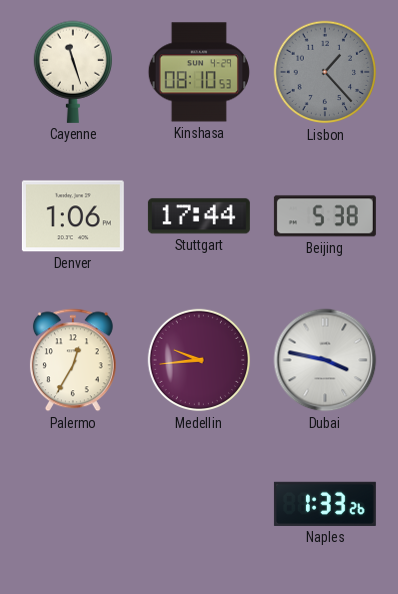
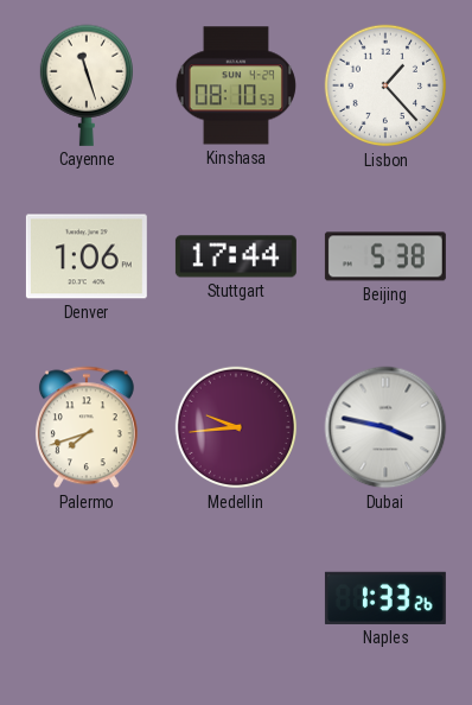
Lisbon dial: grey -> white (385, 85)
Palermo: 12:35 -> 7:42 (87, 427)
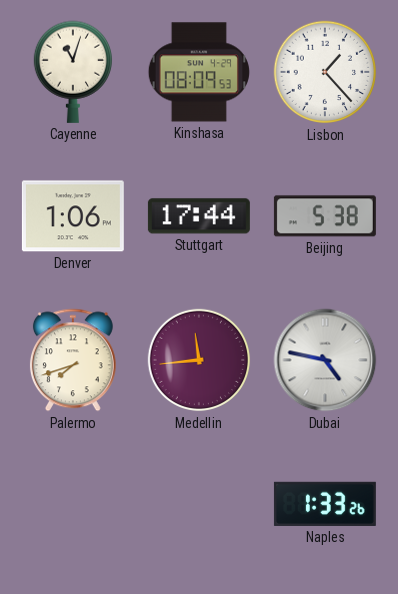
Cayenne: 11:27 -> 11:03 (72, 72)
Kinshasa: 08:10 -> 08:09 (198, 72)
Medellin: 9:44 -> 11:44 (199, 360)
Dubai: 3:47 -> 4:47 (325, 360)
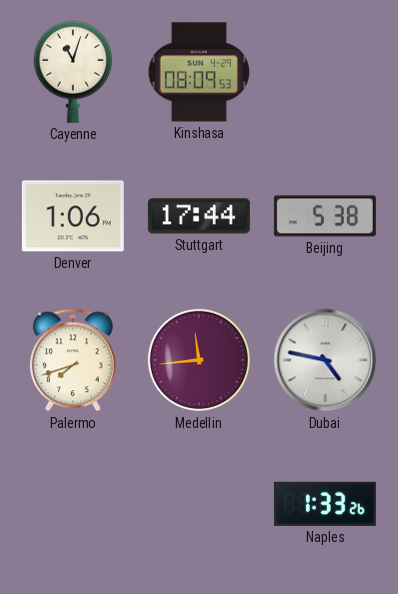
Lisbon: 1:23 -> none (325, 72)
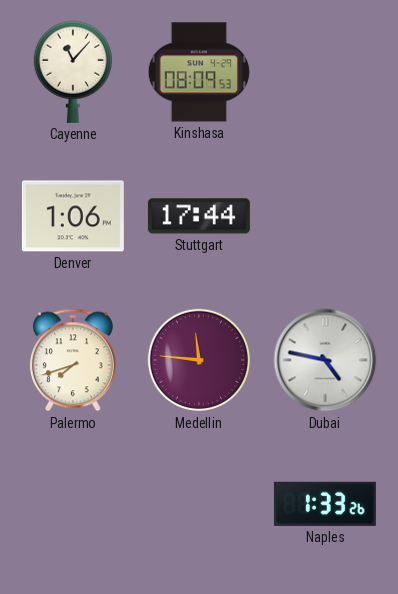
Cayenne: 11:03 -> 11:07 (72, 72)
Beijing: 5:38 -> none (325, 216)
Medellin: 11:44 -> 11:46 (199, 360)
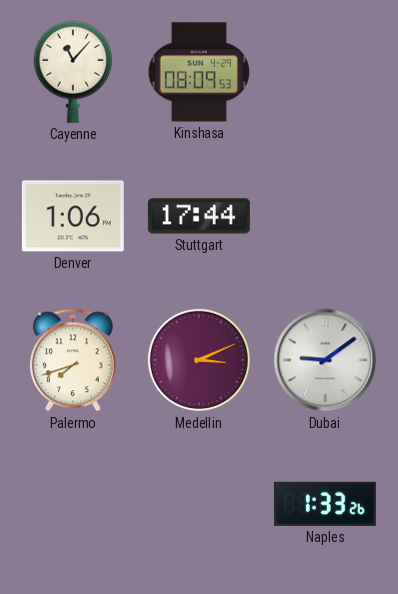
Medellin: 11:46 -> 3:11 (199, 360)
Dubai: 4:47 -> 9:09 (325, 360)
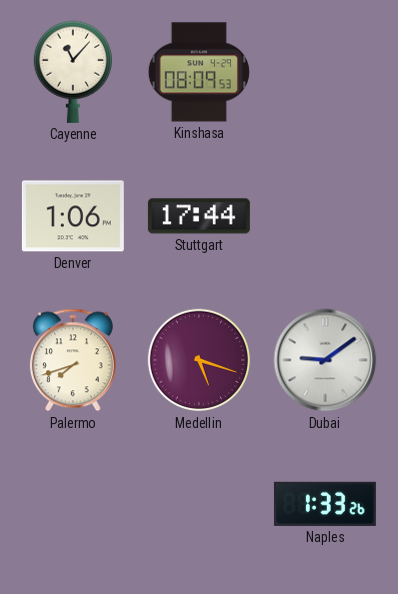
Medellin: 3:11 -> 5:18 (199, 360)
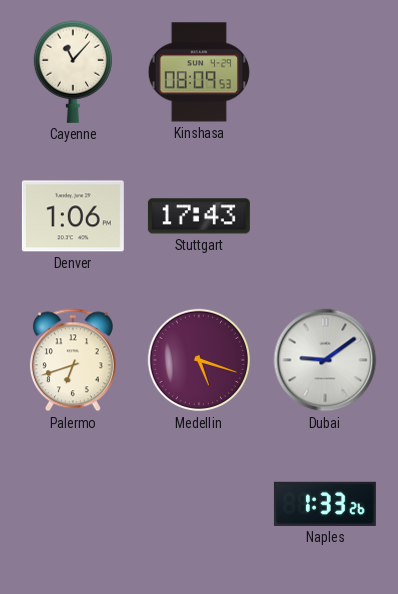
Stuttgart: 17:44 -> 17:43 (199, 216)
Palermo: 7:42 -> 6:42 (73, 360)
